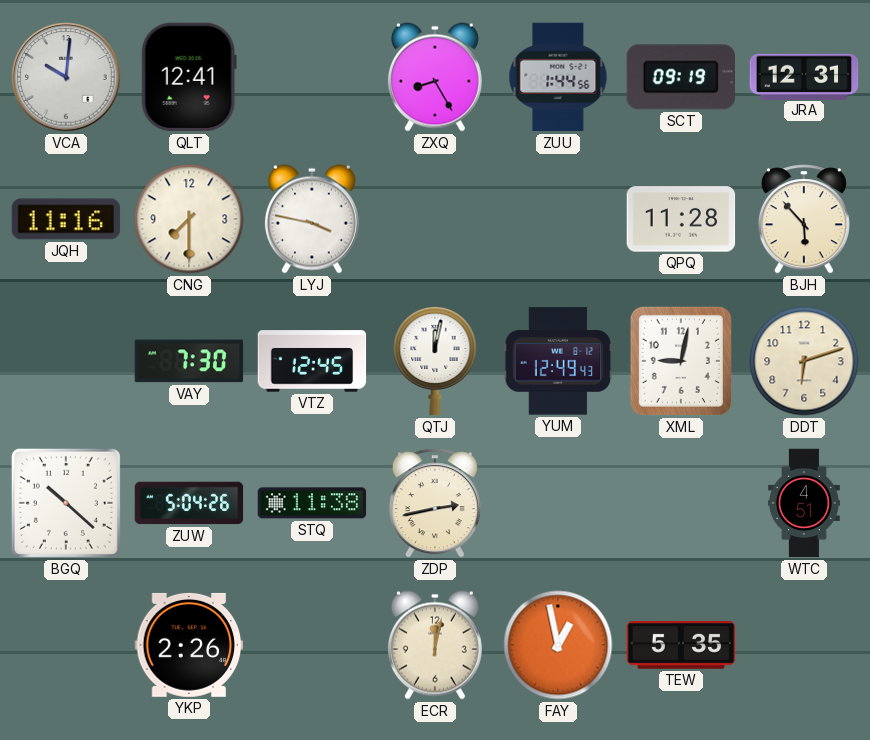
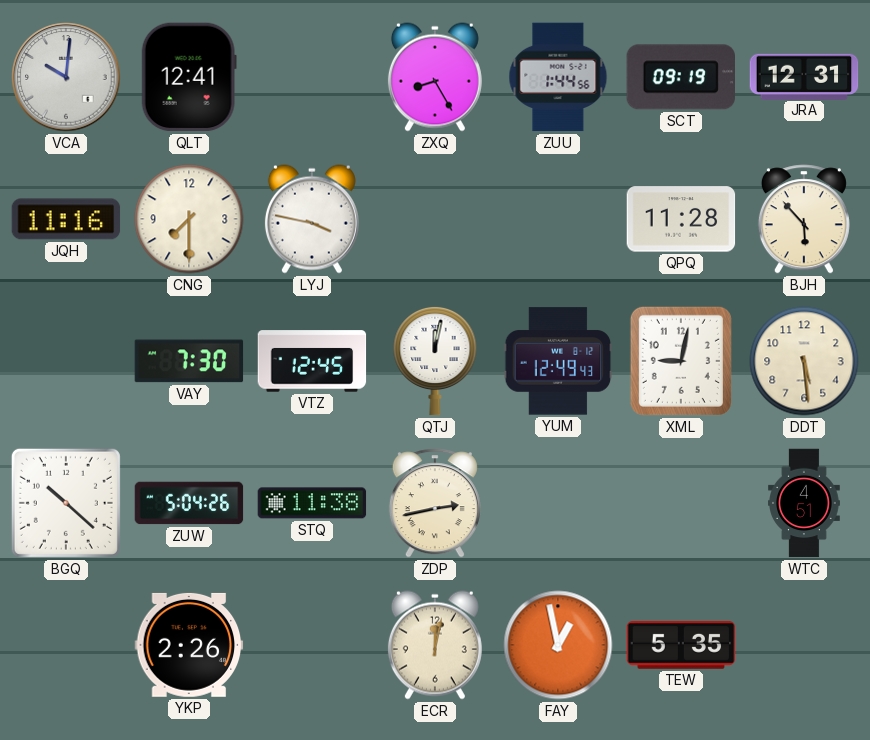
DDT: 6:12 -> 5:29 (804, 361)
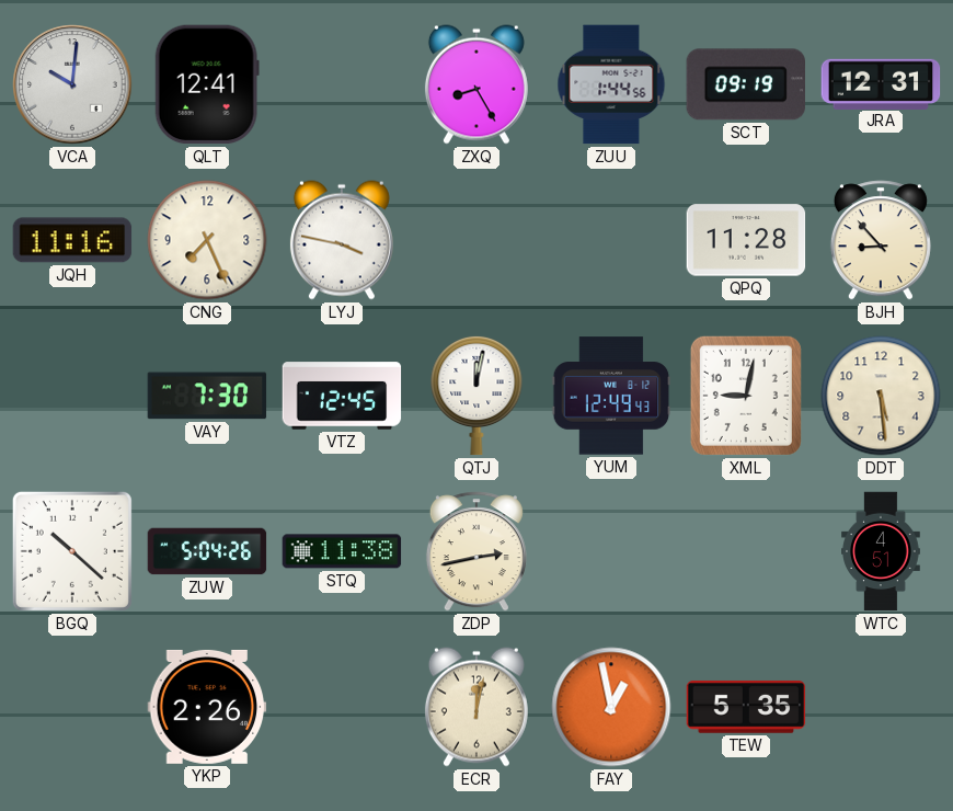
CNG: 7:30 -> 7:26 (207, 240)
BJH: 5:53 -> 8:53 (881, 240)
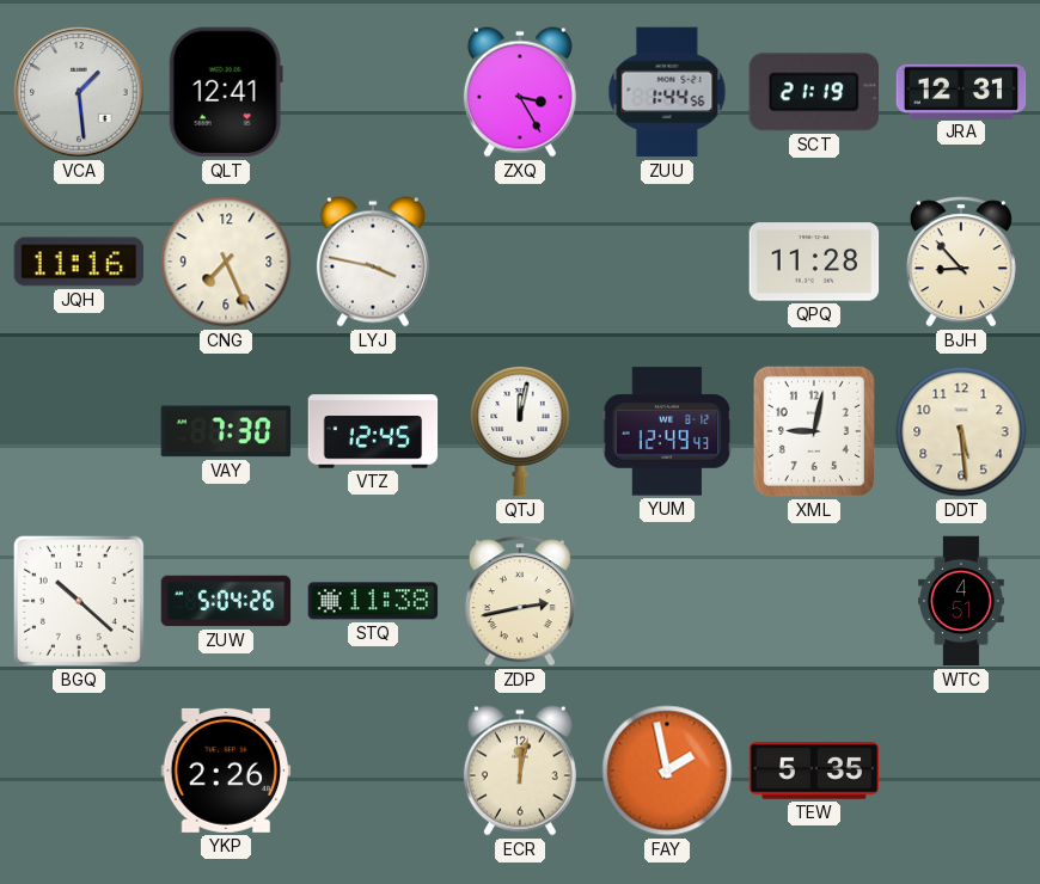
VCA: 10:01 -> 1:29 (79, 92)
ZXQ: 8:25 -> 3:25 (520, 92)
SCT: 09:19 -> 21:19 (813, 92)
FAY: 12:58 -> 1:58 (667, 771)
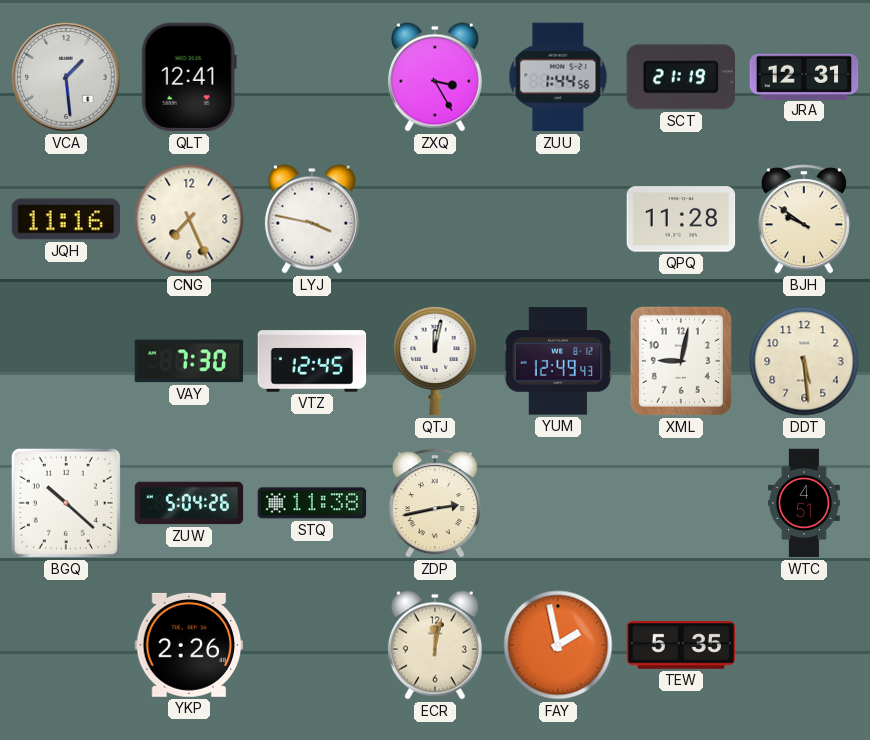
BJH: 8:53 -> 9:51 (804, 219)
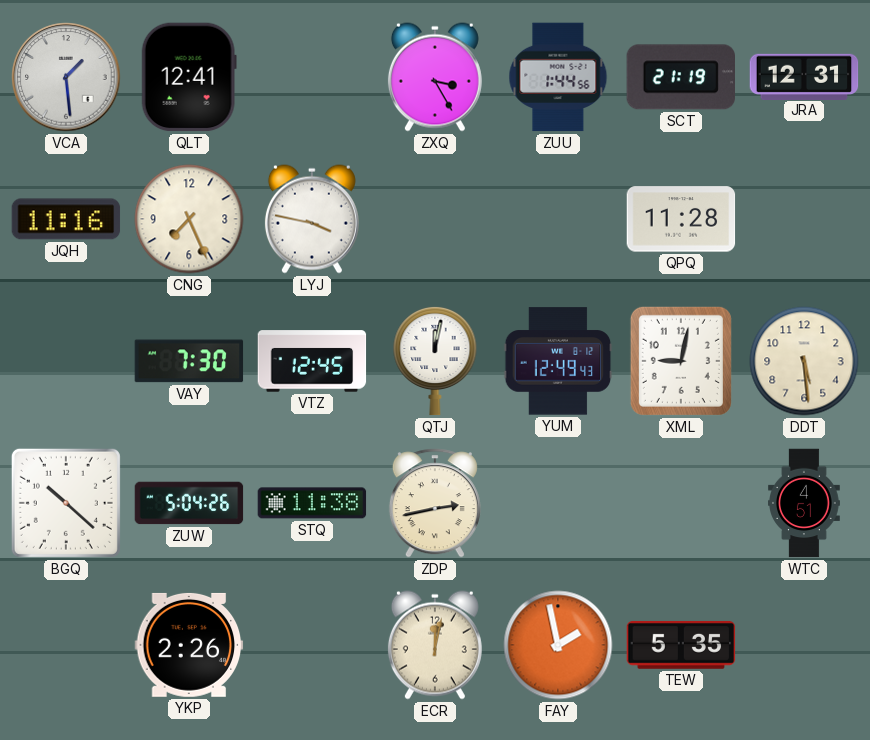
BJH: 9:51 -> none (804, 219)
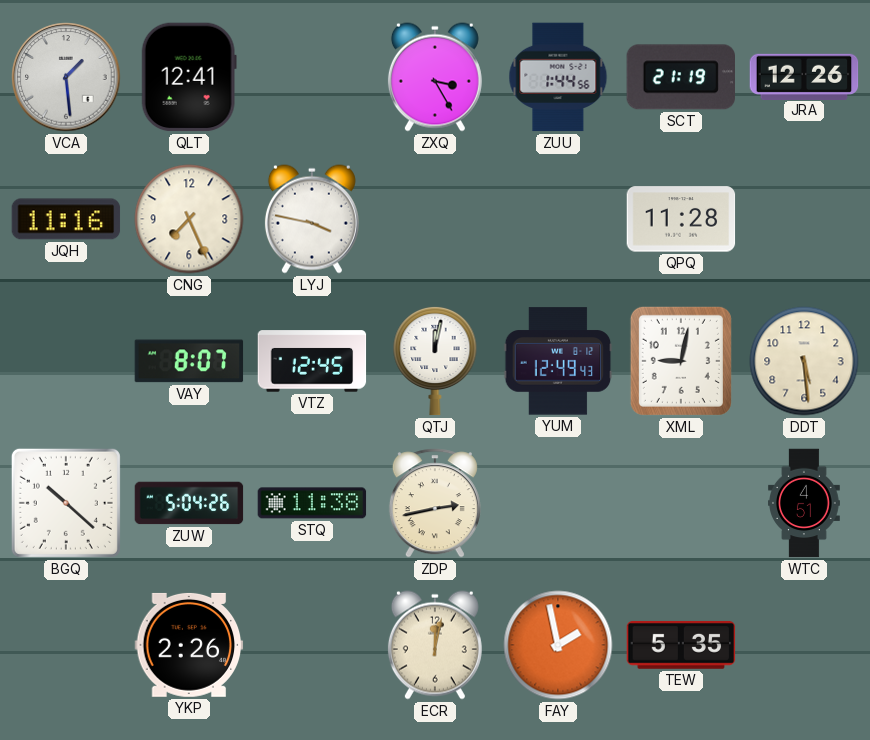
JRA: 12:31 -> 12:26 (804, 76)
VAY: 7:30 -> 8:07 (189, 361)
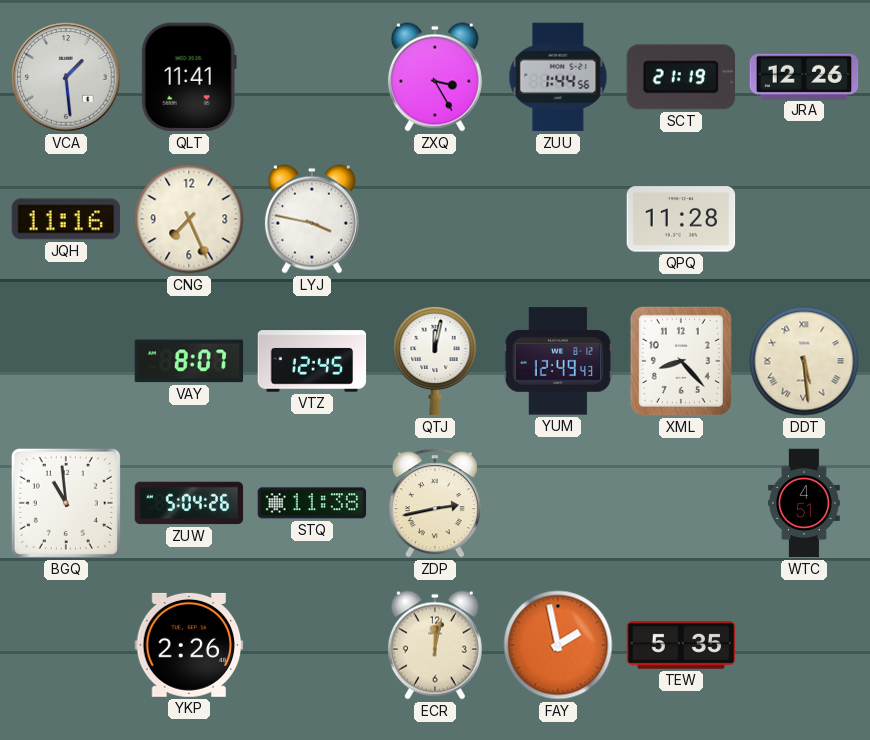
QLT: 12:41 -> 11:41 (189, 77)
XML: 9:02 -> 8:23 (681, 361)
DDT numerals: Arabic -> Roman (804, 361)
BGQ: 10:22 -> 10:59 (66, 503)
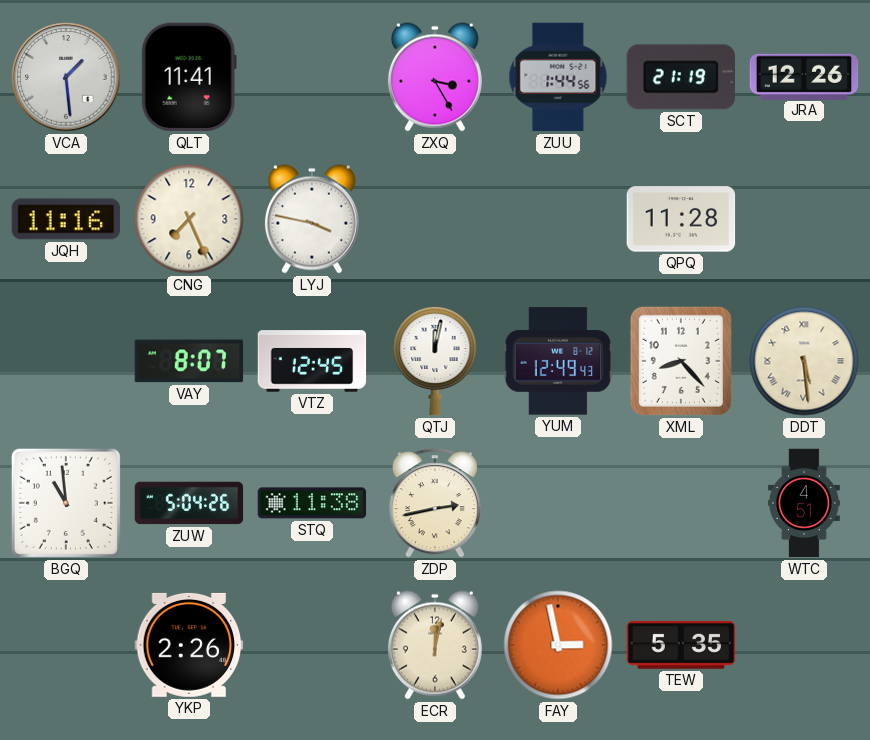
FAY: 1:58 -> 2:58 (558, 645)
